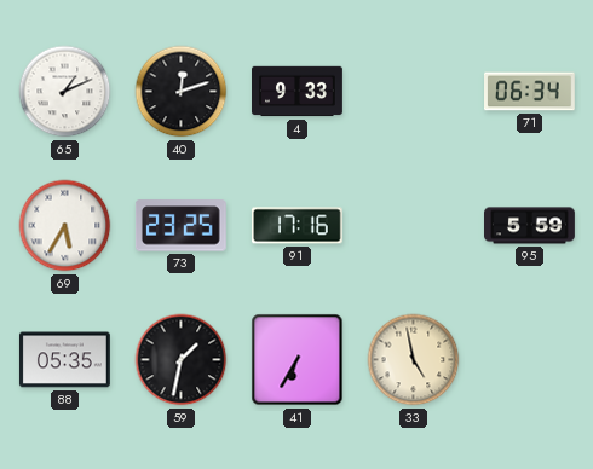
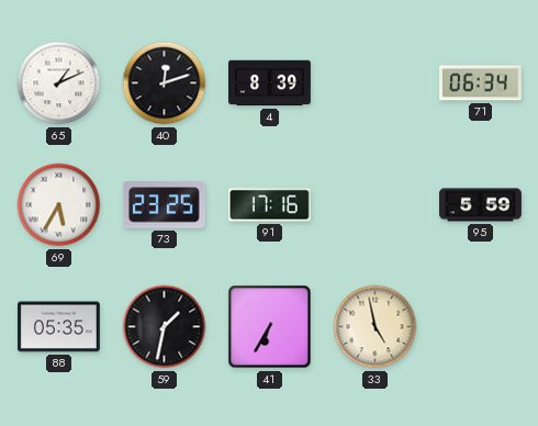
4: 9:33 -> 8:39 (270, 83)
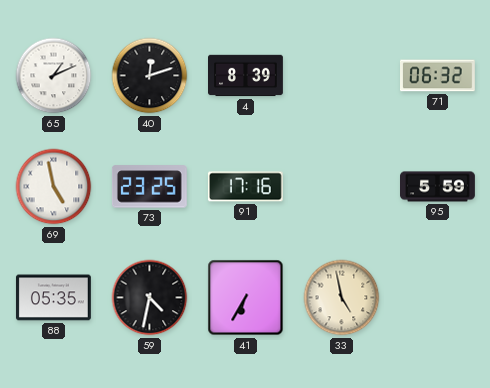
71: 06:34 -> 06:32 (438, 76)
69: 5:35 -> 4:58 (54, 187)
59: 1:32 -> 4:32 (150, 298)
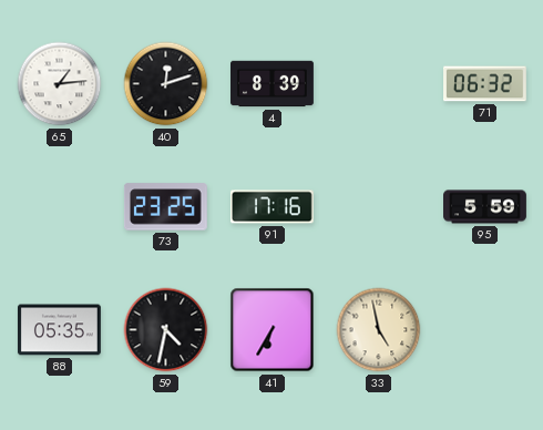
65: 1:11 -> 1:14 (60, 84)
69: 4:58 -> none (54, 187)
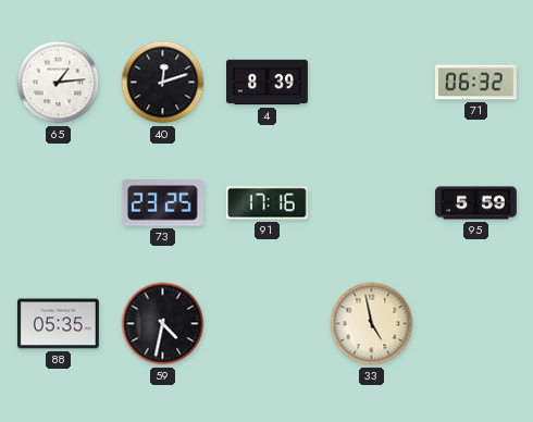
41: 6:35 -> none (273, 330)
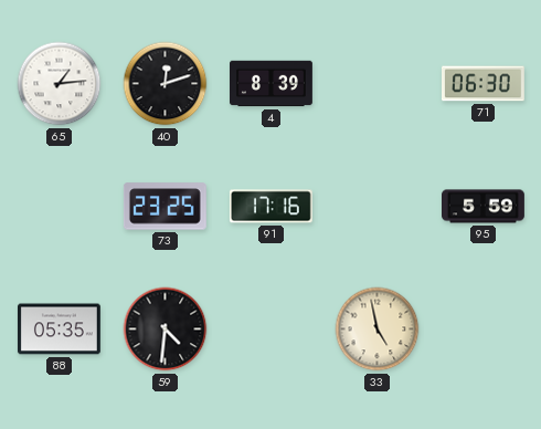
71: 06:32 -> 06:30 (484, 84)
59: 4:32 -> 4:31 (166, 329)
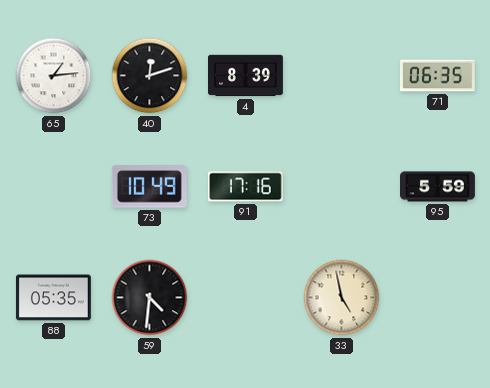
71: 06:30 -> 06:35 (438, 76)
73: 23:25 -> 10:49 (149, 187)
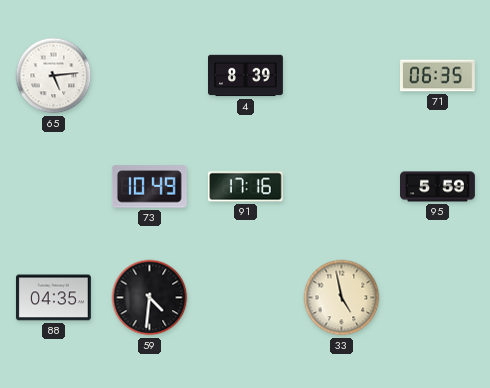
65: 1:14 -> 5:14 (54, 76)
40: 12:12 -> none (150, 76)
88: 05:35 -> 04:35 (53, 298)
